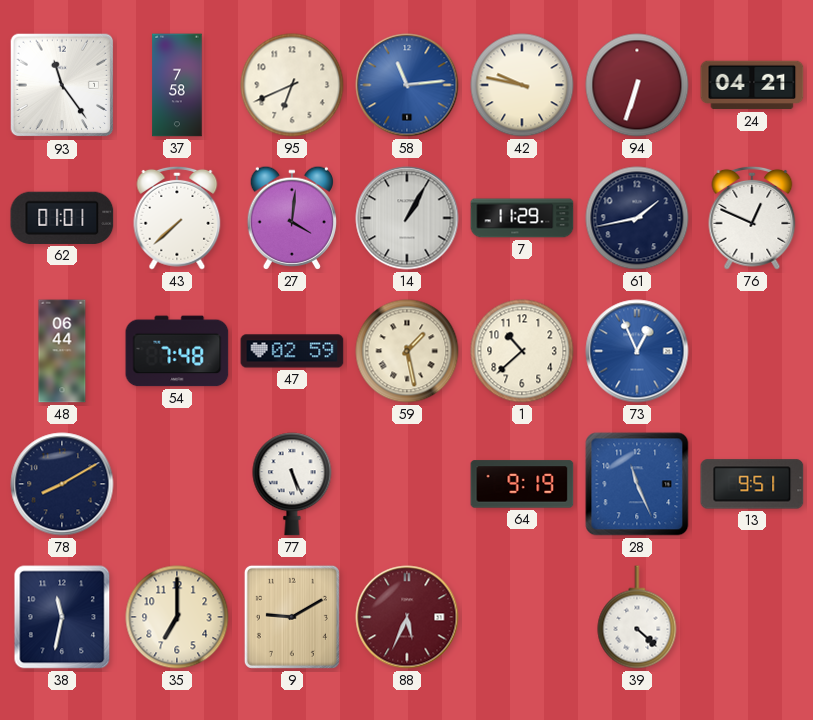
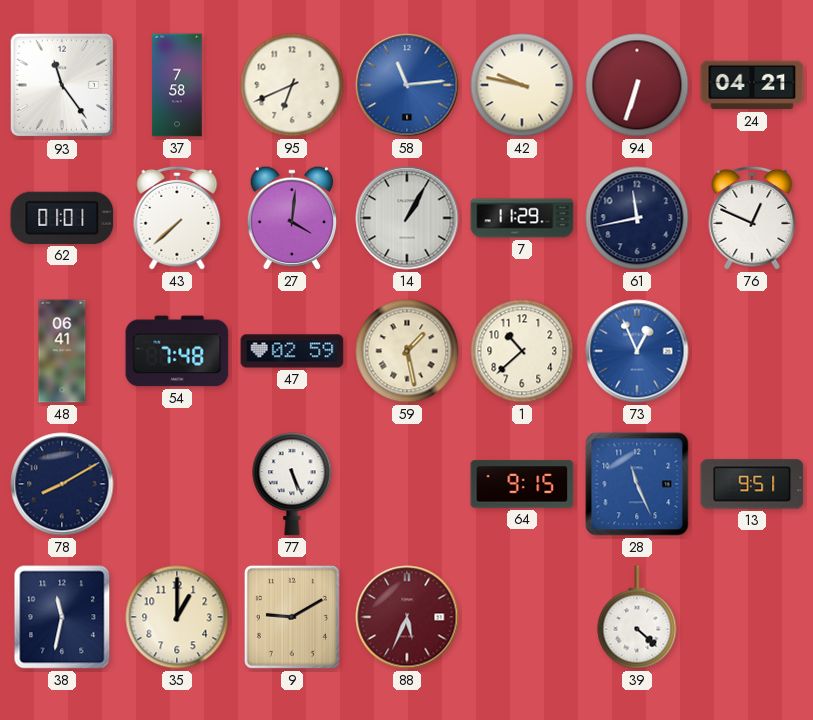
61: 1:43 -> 11:43 (637, 218)
48: 06:44 -> 06:41 (62, 351)
64: 9:19 -> 9:15 (522, 484)
35: 7:00 -> 1:00 (177, 617)
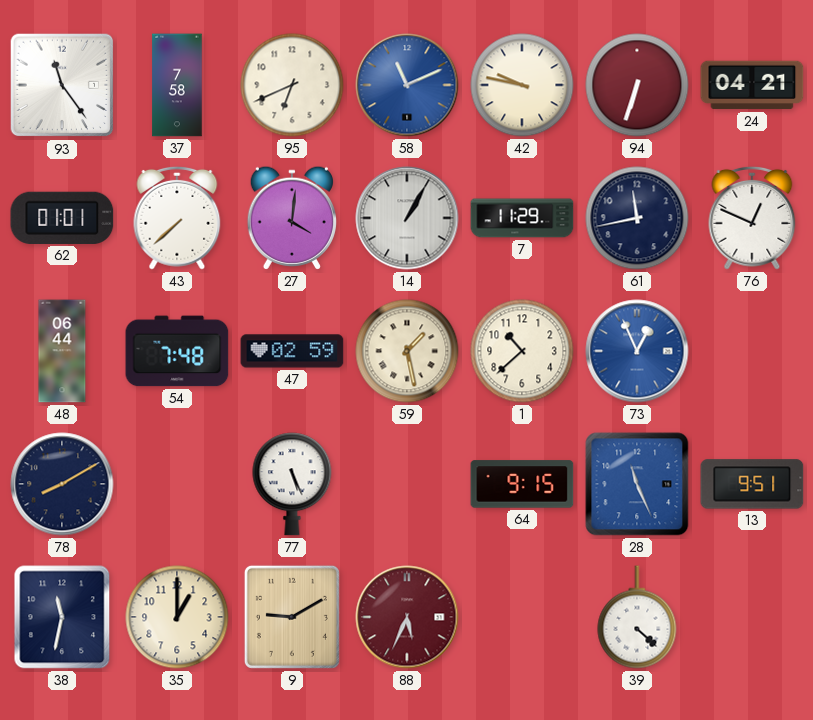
58: 11:14 -> 11:11 (407, 85)
48: 06:41 -> 06:44 (62, 351)
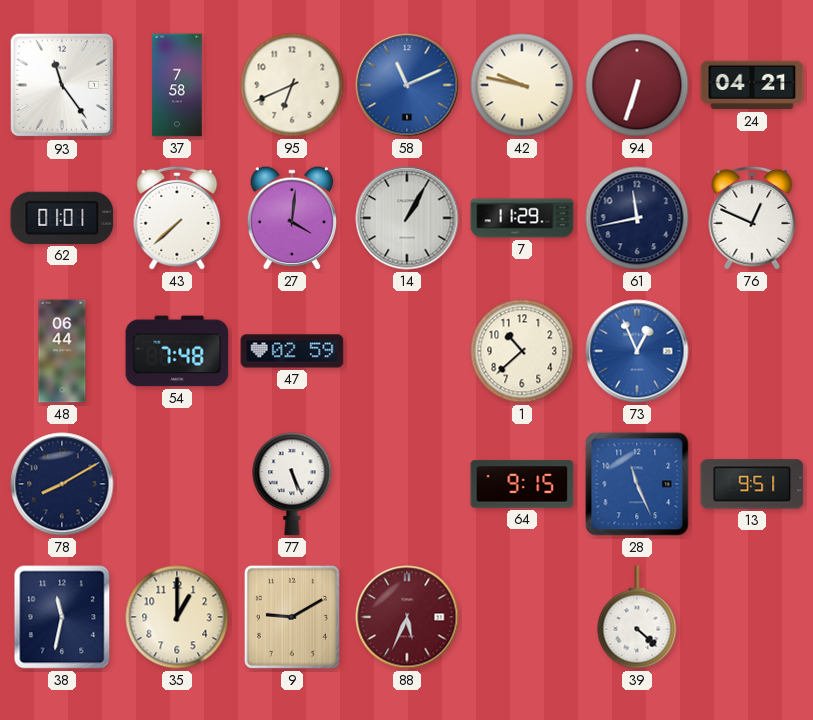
59: 1:28 -> none (407, 351)
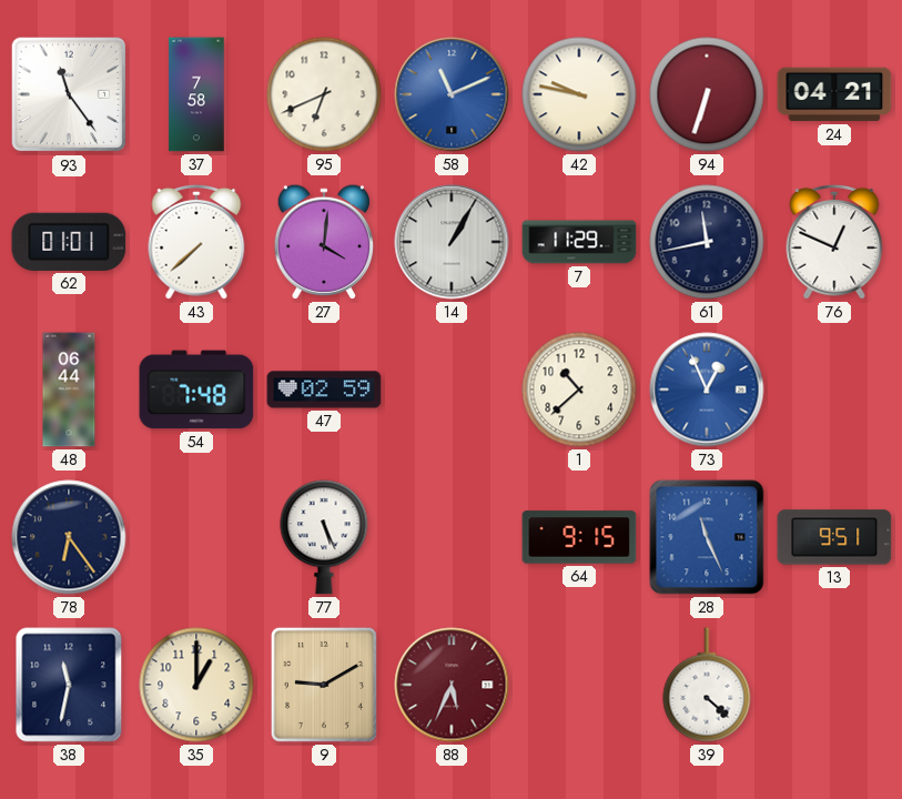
78: 8:10 -> 6:24 (69, 537)
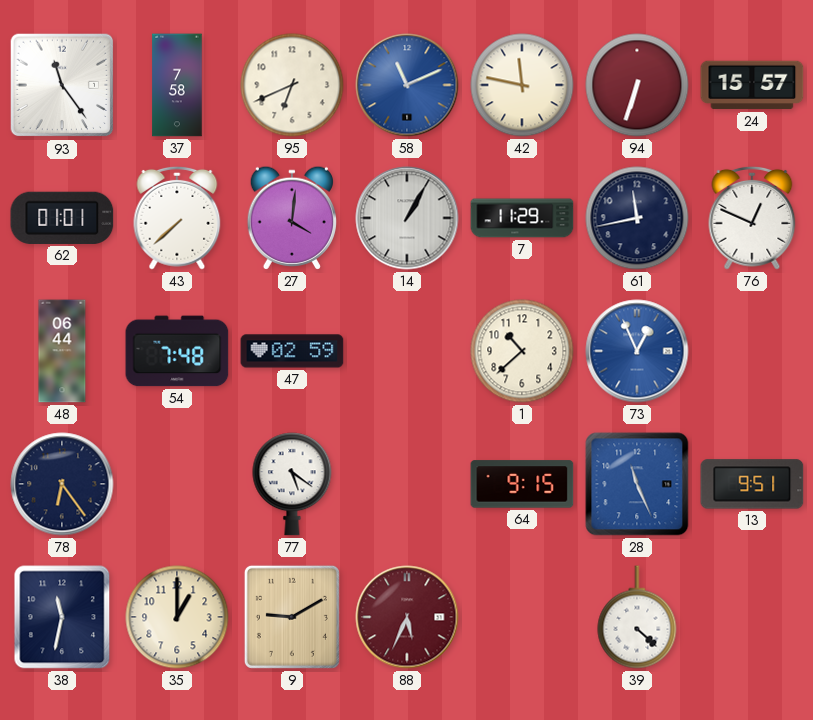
42: 9:47 -> 11:47 (522, 85)
24: 04:21 -> 15:57 (752, 85)
77: 5:26 -> 5:21 (292, 484)
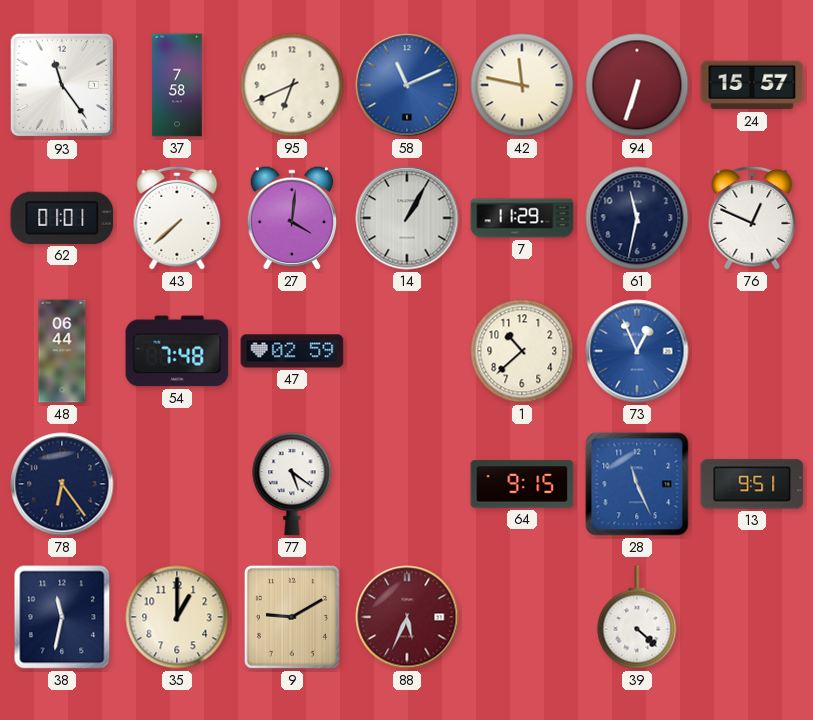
61: 11:43 -> 11:32 (637, 218)
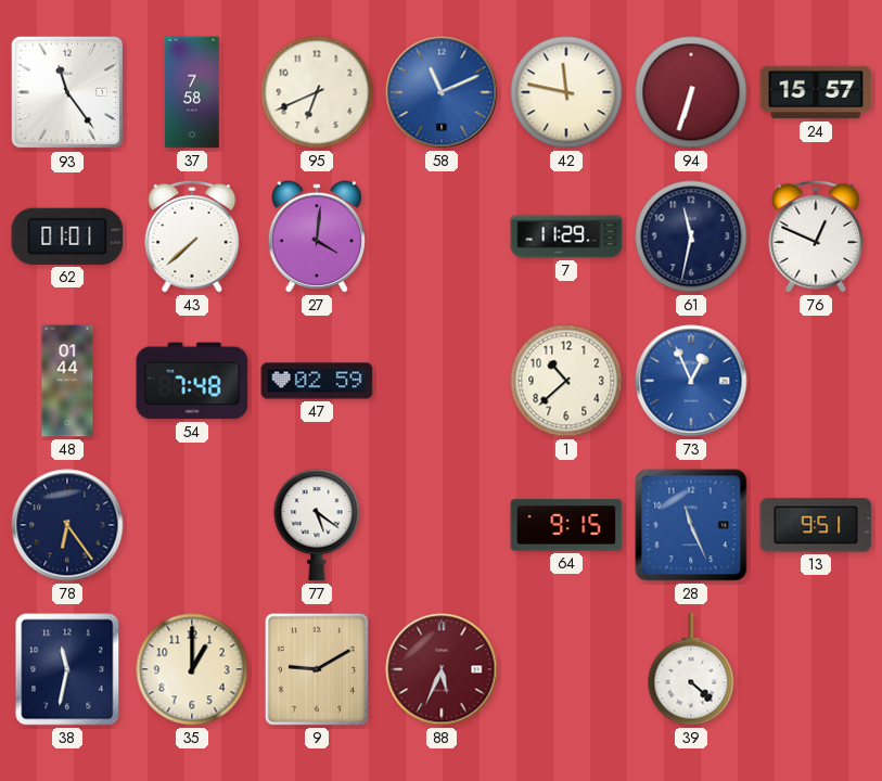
14: 1:05 -> none (407, 218)
48: 06:44 -> 01:44 (67, 381)
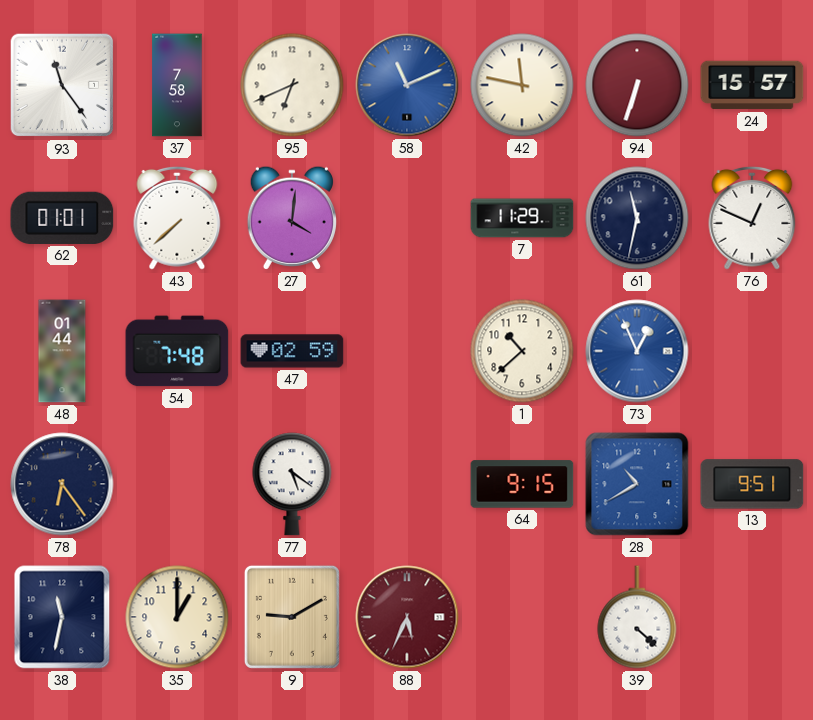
28: 11:26 -> 10:40 (637, 484)
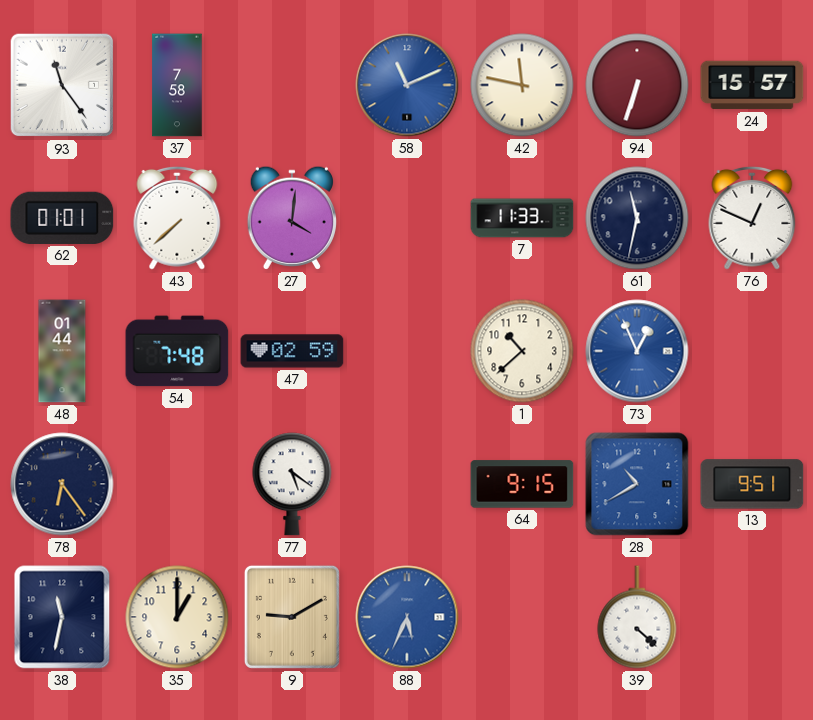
95: 6:41 -> none (292, 85)
7: 11:29 -> 11:33 (522, 218)
88 dial: burgundy -> blue (407, 617)
